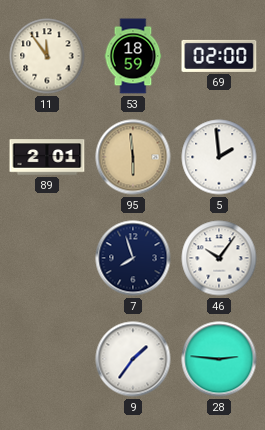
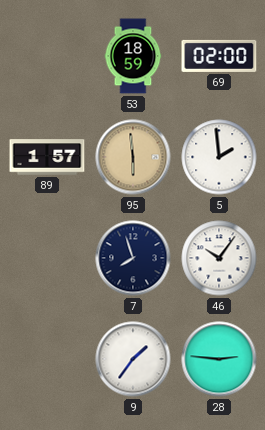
11: 11:54 -> none (47, 56)
89: 2:01 -> 1:57 (47, 157)
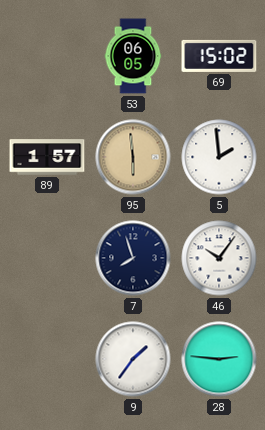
53: 18:59 -> 06:05 (133, 56)
69: 02:00 -> 15:02 (219, 56)
